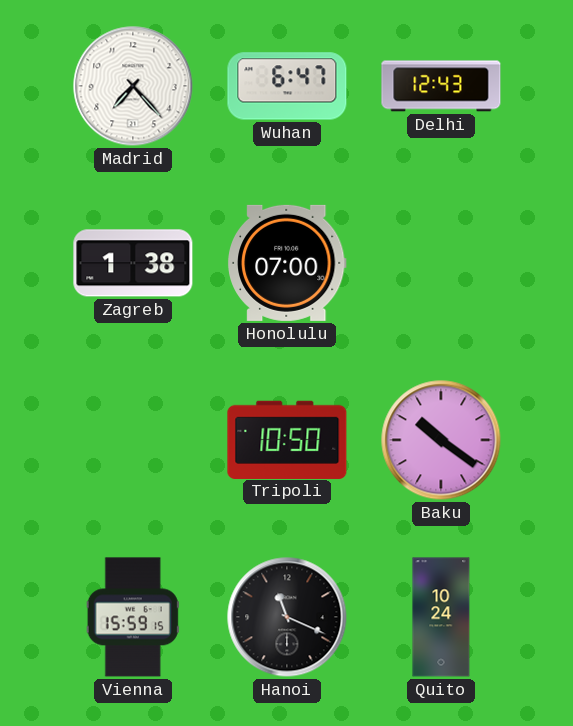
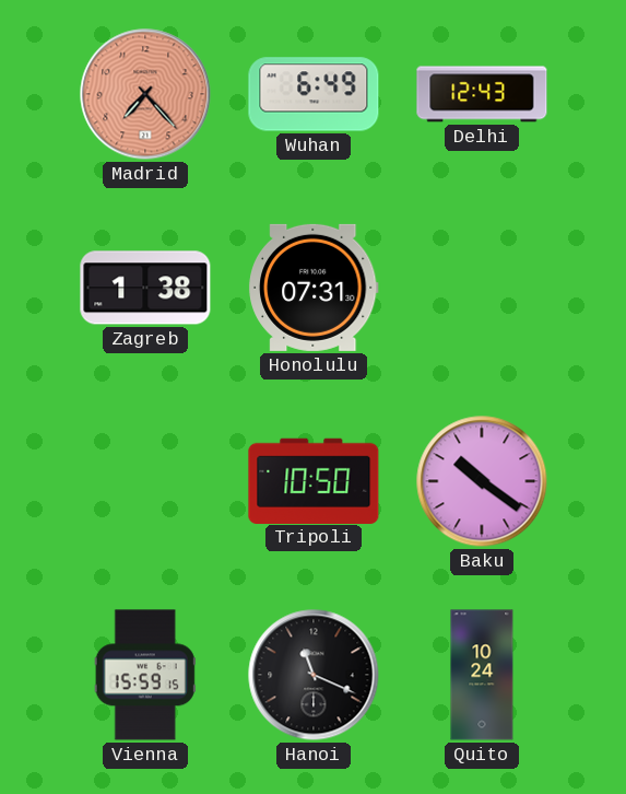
Madrid dial: white -> salmon (145, 94)
Wuhan: 6:47 -> 6:49 (314, 94)
Honolulu: 07:00 -> 07:31 (314, 288)
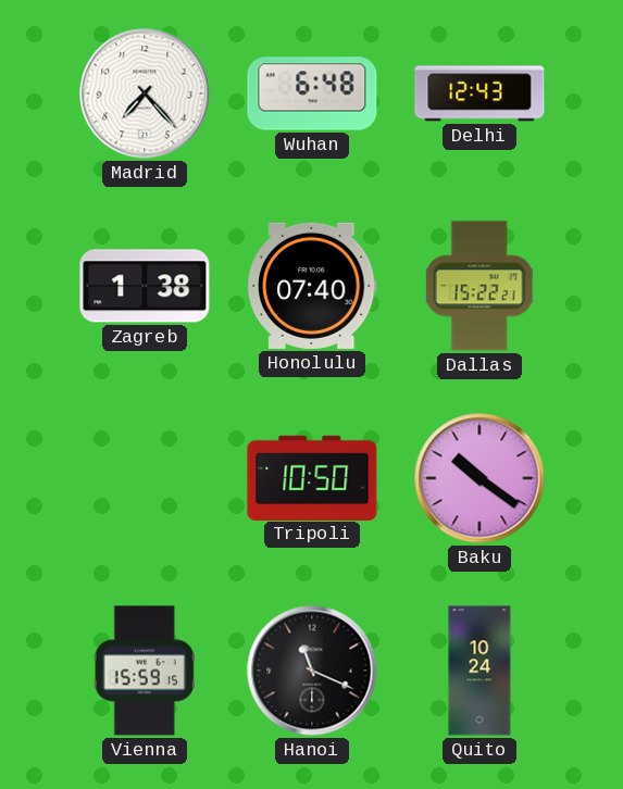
Madrid dial: salmon -> white (145, 93)
Wuhan: 6:49 -> 6:48 (312, 93)
Honolulu: 07:31 -> 07:40 (312, 286)
Dallas: none -> 15:22 (479, 286)
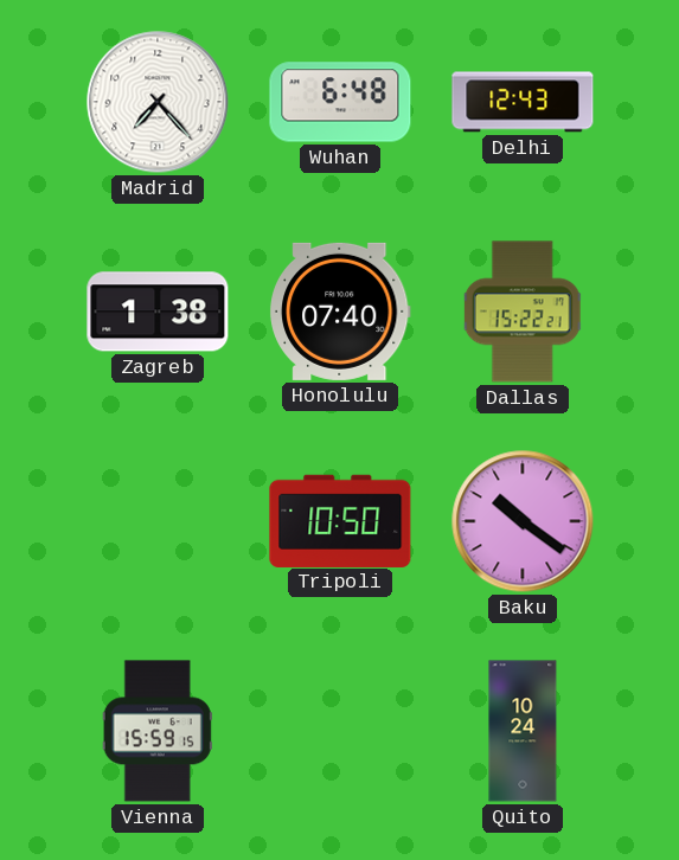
Hanoi: 11:19 -> none (312, 671)
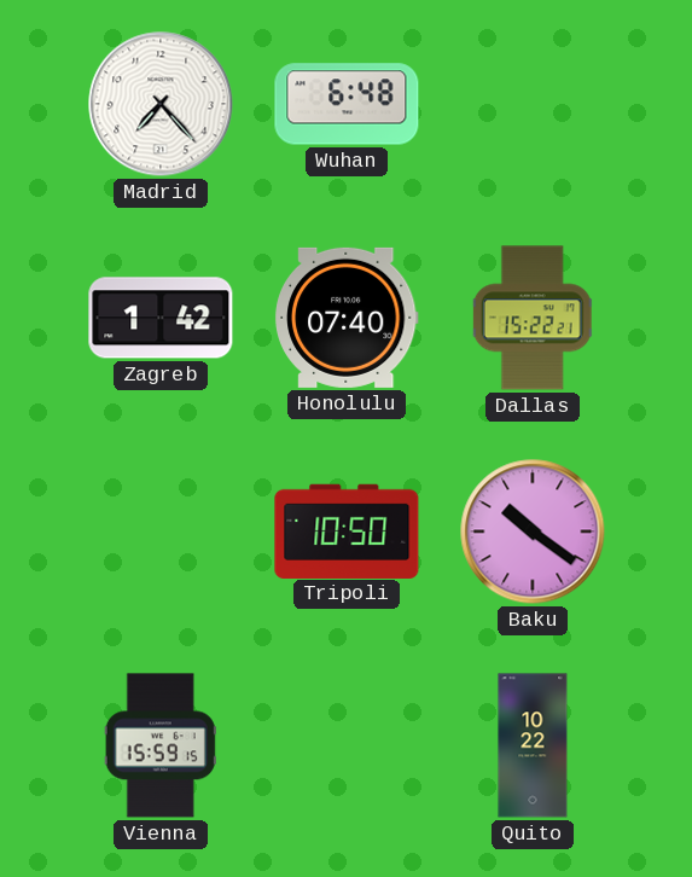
Delhi: 12:43 -> none (523, 102)
Zagreb: 1:38 -> 1:42 (161, 318)
Quito: 10:24 -> 10:22 (533, 745)
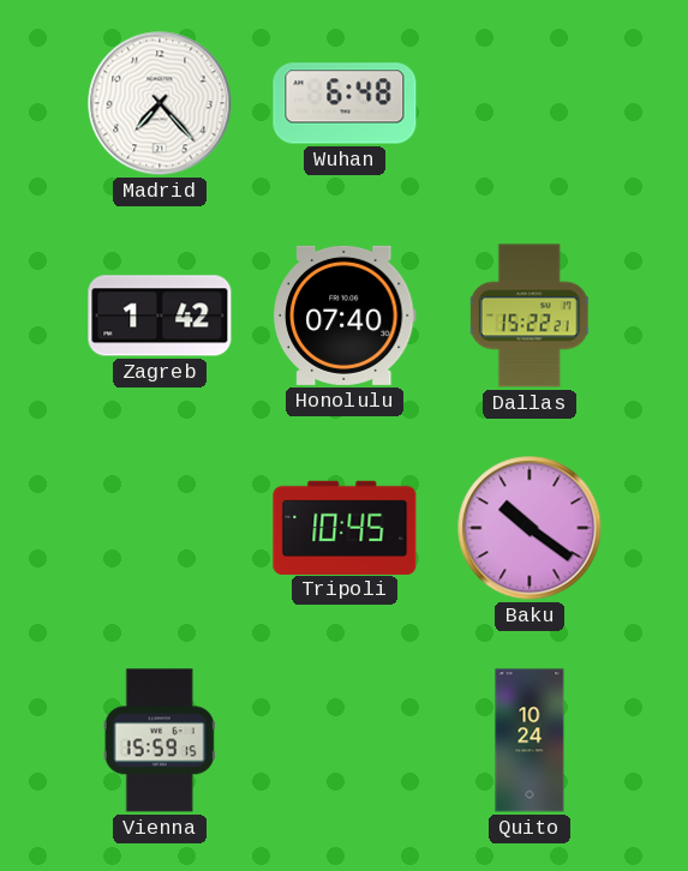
Tripoli: 10:50 -> 10:45 (345, 527)
Quito: 10:22 -> 10:24 (530, 740)
